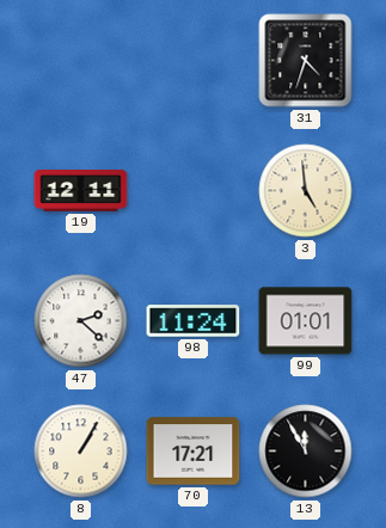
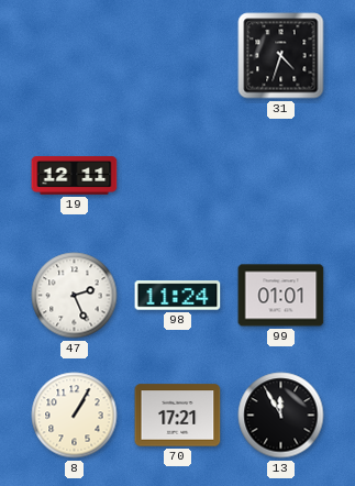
3: 4:59 -> none (306, 191)
47: 2:22 -> 2:26 (75, 296)
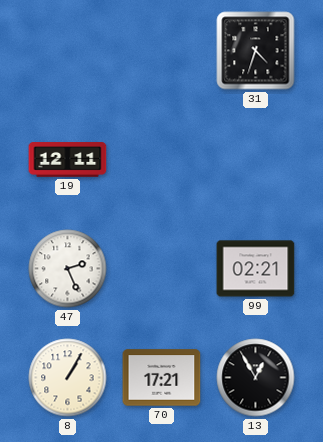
98: 11:24 -> none (178, 296)
99: 01:01 -> 02:21 (256, 269)
13: 11:55 -> 12:55 (256, 378)
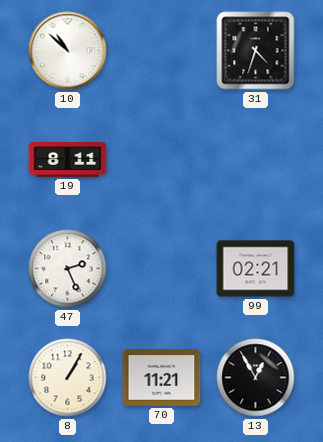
10: none -> 10:52 (68, 51)
19: 12:11 -> 8:11 (68, 160)
70: 17:21 -> 11:21 (162, 378)
